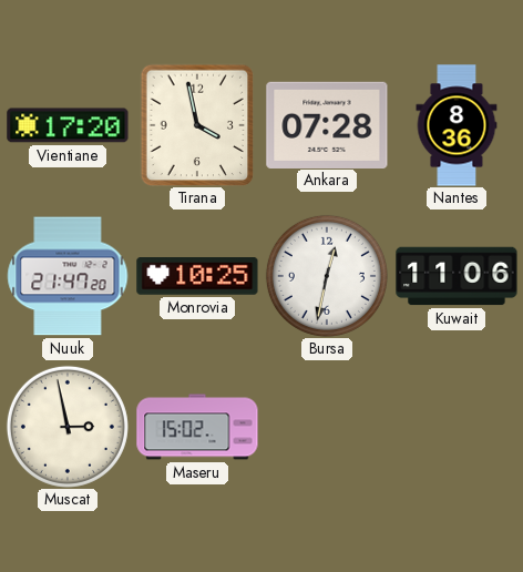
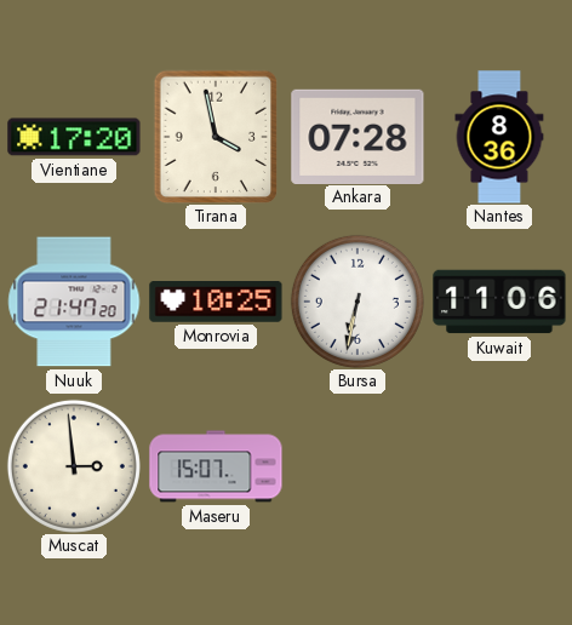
Bursa: 12:32 -> 6:32 (358, 302)
Muscat: 2:58 -> 2:59 (74, 466)
Maseru: 15:02 -> 15:07 (216, 466)
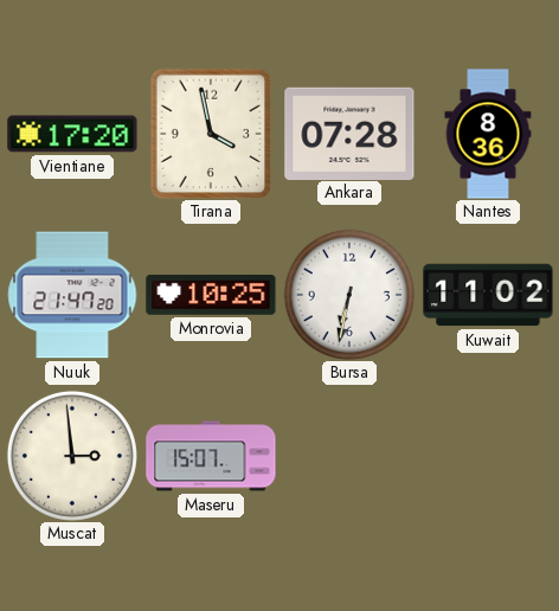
Kuwait: 11:06 -> 11:02 (488, 295)
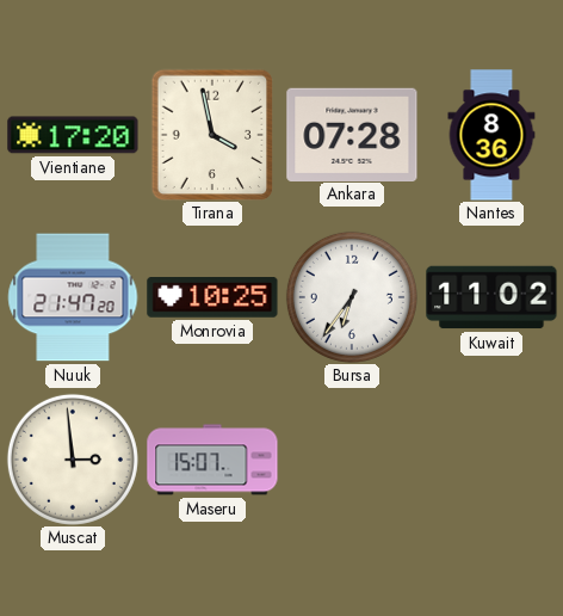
Bursa: 6:32 -> 6:36 (352, 297)
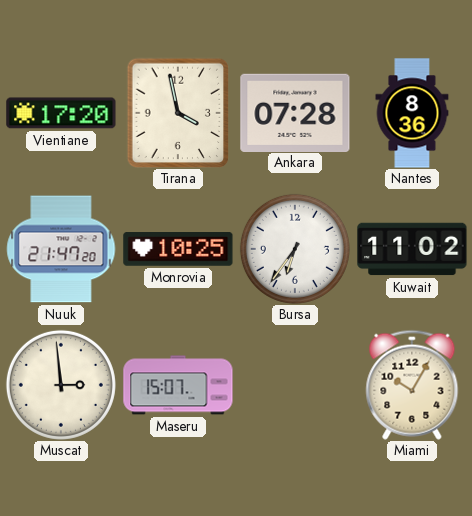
Miami: none -> 10:05 (412, 385)
